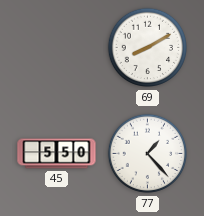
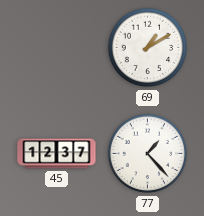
69: 8:10 -> 1:10 (148, 48)
45: 5:50 -> 12:37 (57, 154)
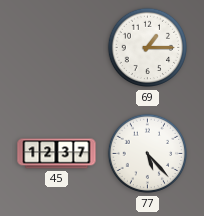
69: 1:10 -> 1:15 (148, 48)
77: 1:23 -> 5:23 (148, 154)
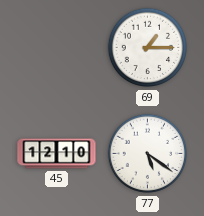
45: 12:37 -> 12:10 (57, 154)
77: 5:23 -> 5:21 (148, 154)
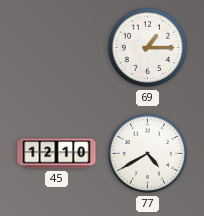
77: 5:21 -> 4:40 (148, 154)
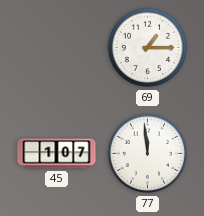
45: 12:10 -> 1:07 (57, 154)
77: 4:40 -> 11:59 (148, 154)
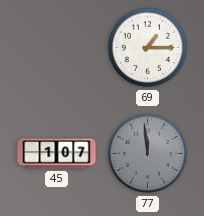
77 dial: white -> grey (148, 154)
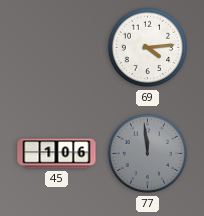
69: 1:15 -> 4:14 (148, 48)
45: 1:07 -> 1:06 (57, 154)
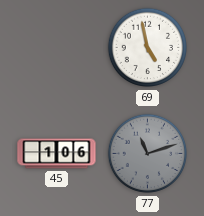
69: 4:14 -> 4:58 (148, 48)
77: 11:59 -> 11:12 (148, 154)
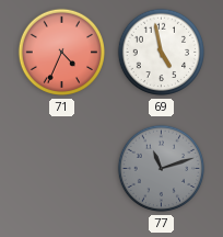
71: none -> 4:34 (62, 53)
45: 1:06 -> none (57, 154)
